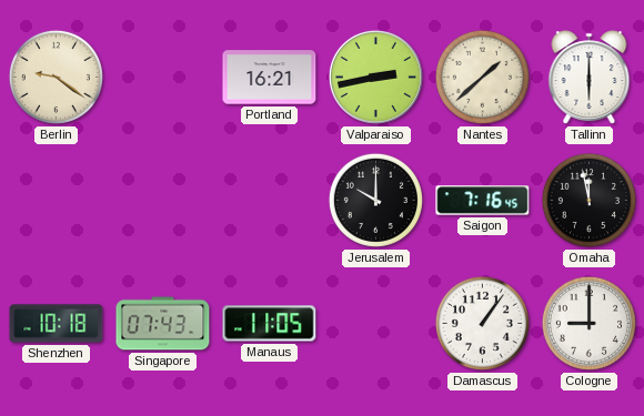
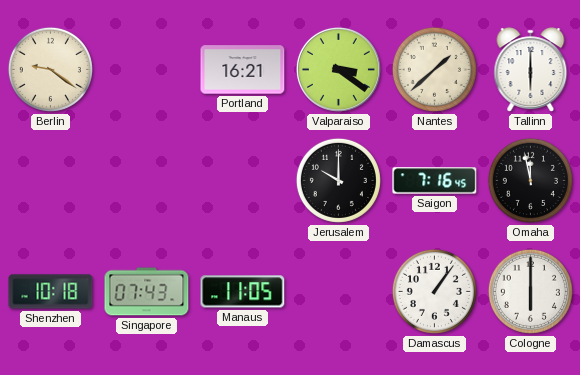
Valparaiso: 2:43 -> 3:21 (338, 69)
Cologne: 9:00 -> 6:00 (530, 291)
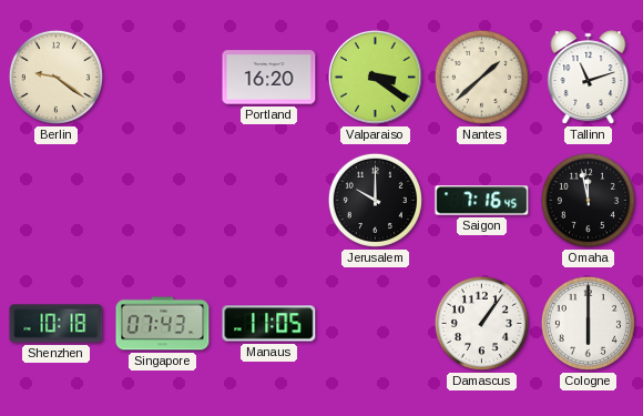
Portland: 16:21 -> 16:20 (269, 78)
Tallinn: 6:00 -> 11:12 (589, 78)
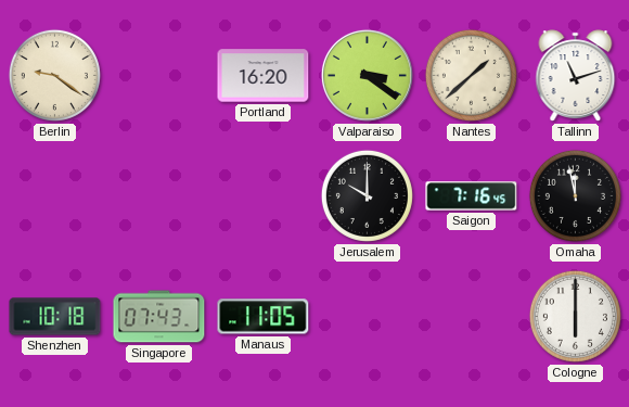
Damascus: 1:06 -> none (481, 323)
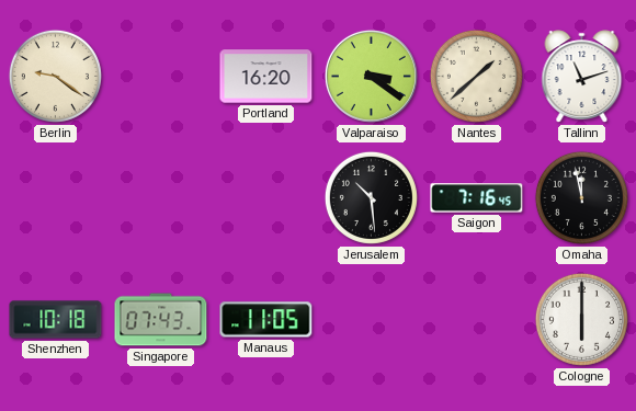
Jerusalem: 10:00 -> 10:29 (371, 197)
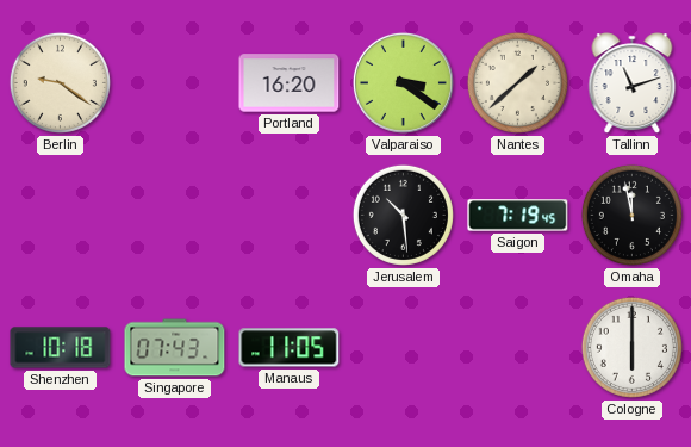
Saigon: 7:16 -> 7:19 (518, 216)
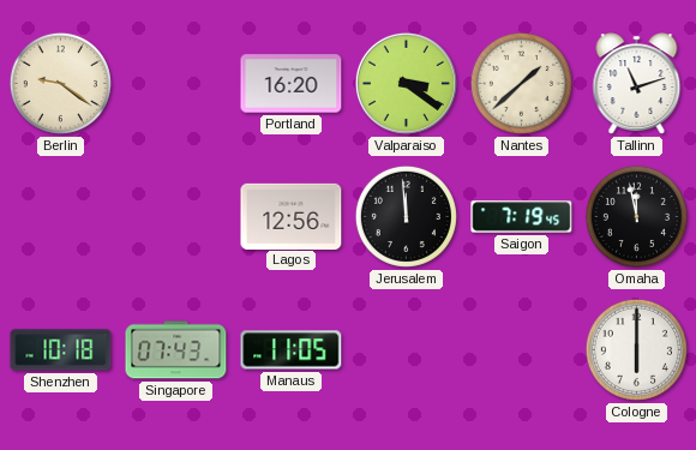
Lagos: none -> 12:56 (292, 216)
Jerusalem: 10:29 -> 11:59 (406, 216)
